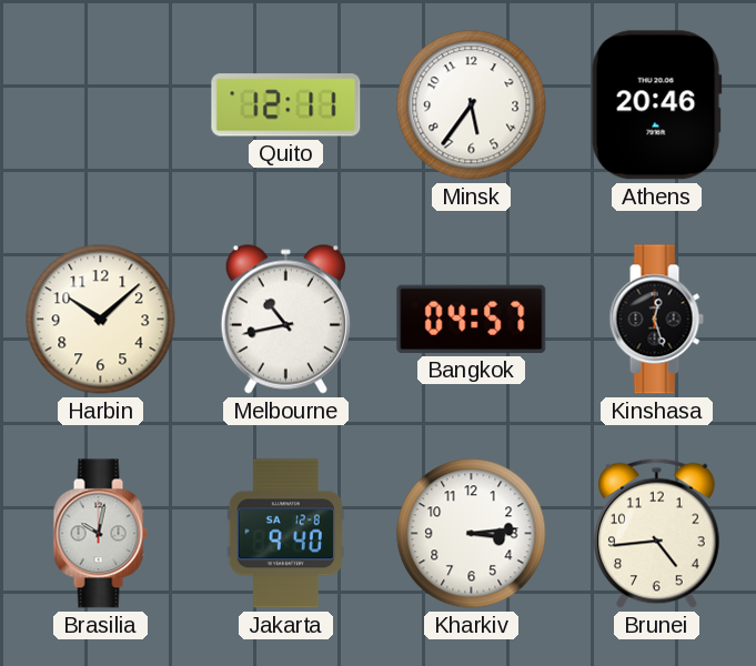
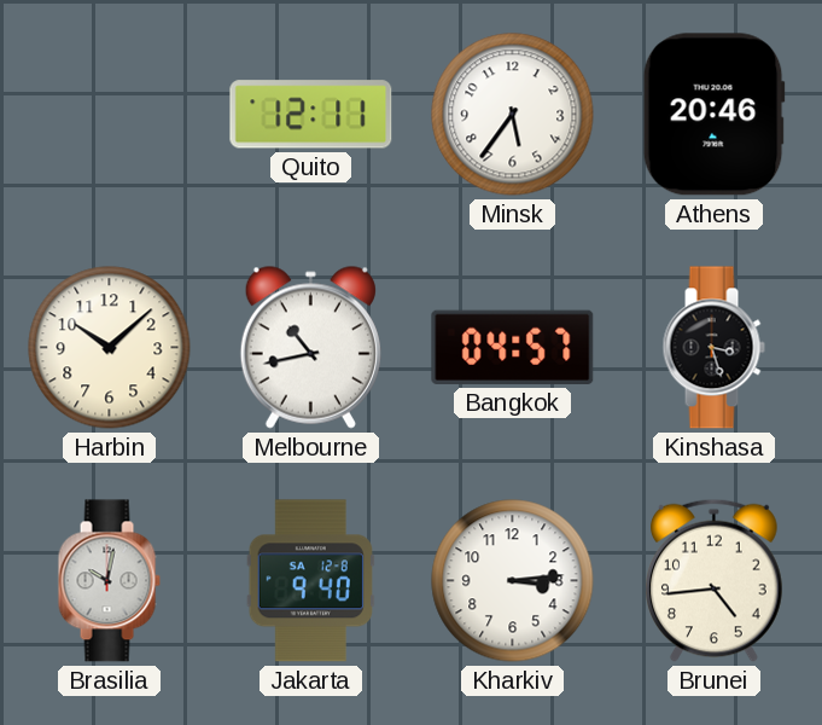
Kinshasa: 12:27 -> 3:27 (713, 348)
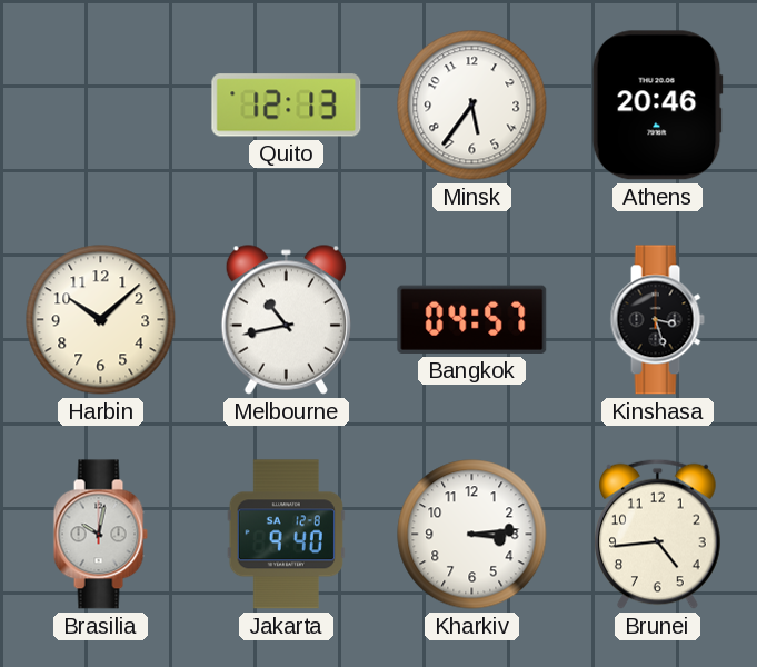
Quito: 12:11 -> 12:13 (287, 106)
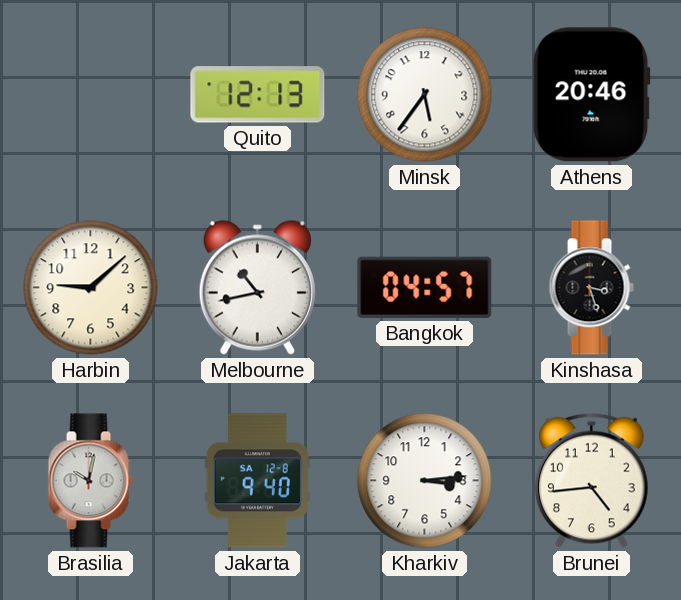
Harbin: 10:08 -> 9:08 (91, 288)
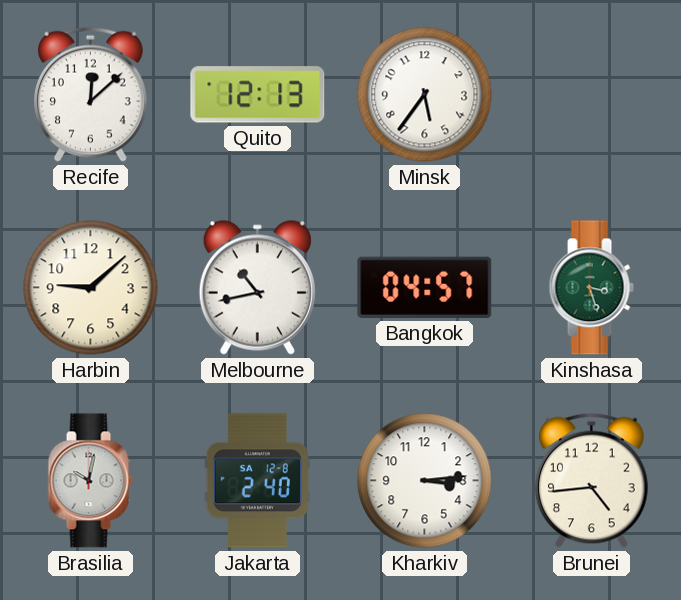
Recife: none -> 12:08 (91, 94)
Athens: 20:46 -> none (591, 95)
Kinshasa dial: black -> green (591, 288)
Jakarta: 9:40 -> 2:40 (257, 481)
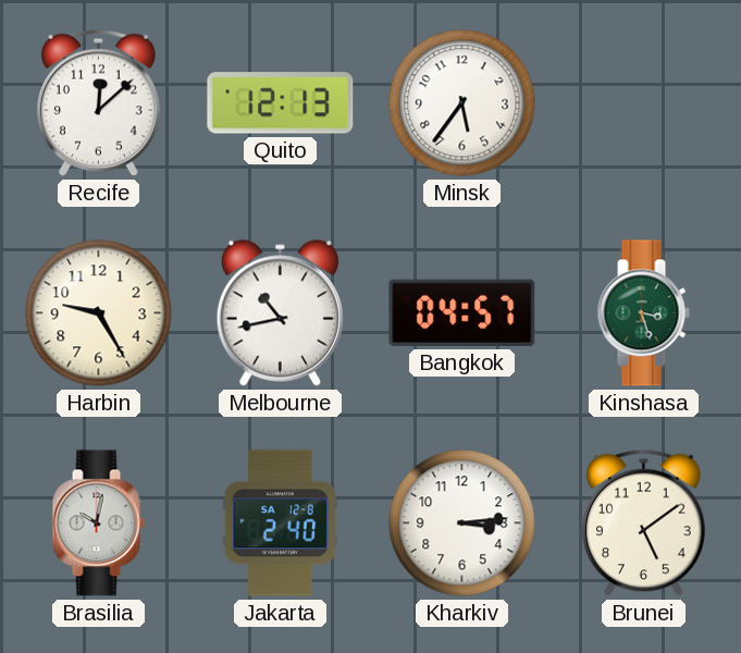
Harbin: 9:08 -> 9:25 (99, 313)
Brunei: 4:44 -> 5:09 (644, 522)
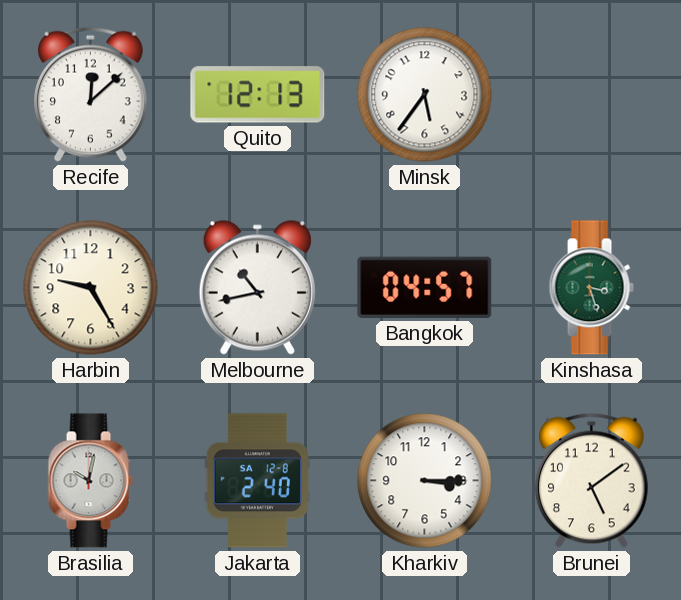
Kharkiv: 3:14 -> 3:15 (425, 481)
